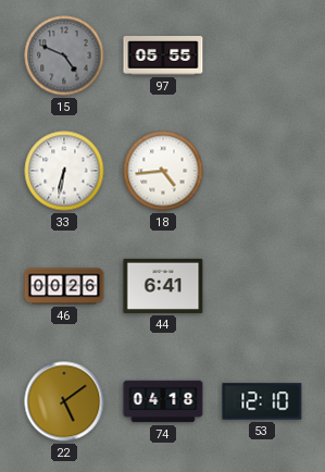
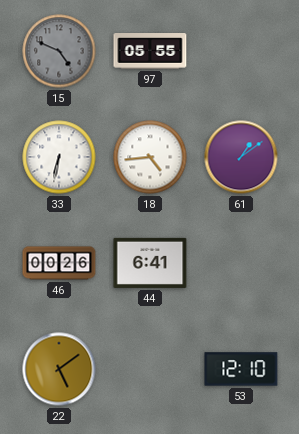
61: none -> 1:09 (241, 157)
74: 04:18 -> none (163, 401)
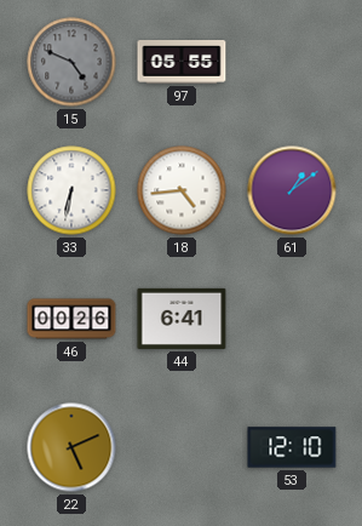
22: 5:09 -> 5:11 (71, 447)
